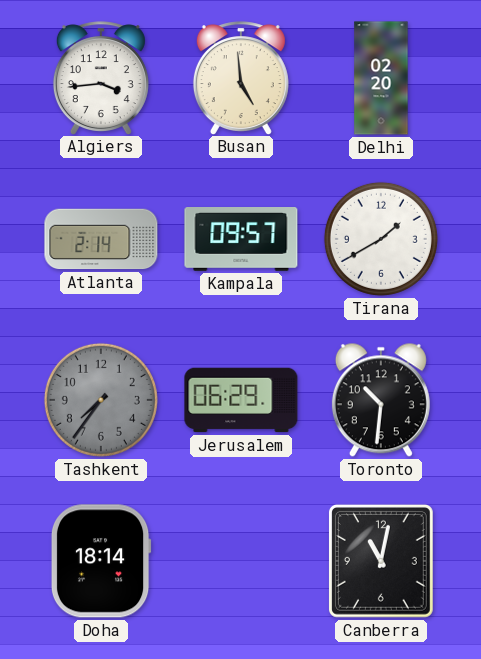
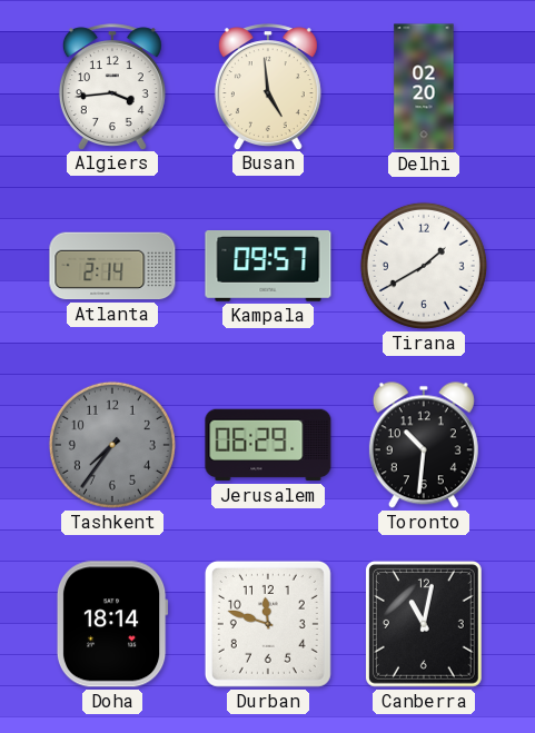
Durban: none -> 11:48 (268, 624)
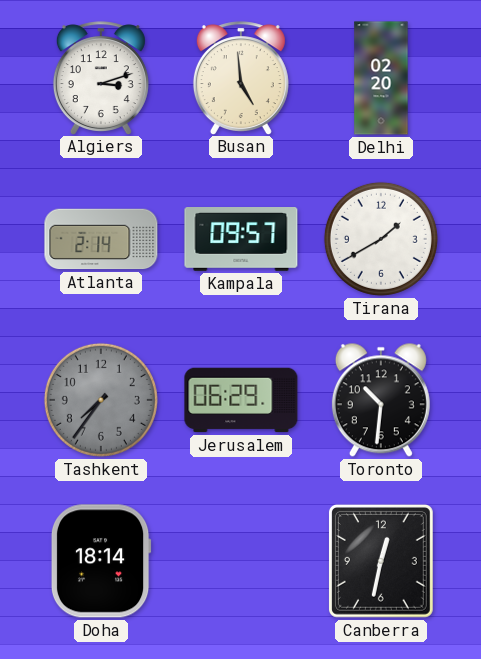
Algiers: 3:44 -> 3:12 (101, 78)
Durban: 11:48 -> none (268, 624)
Canberra: 11:02 -> 12:32 (381, 561)
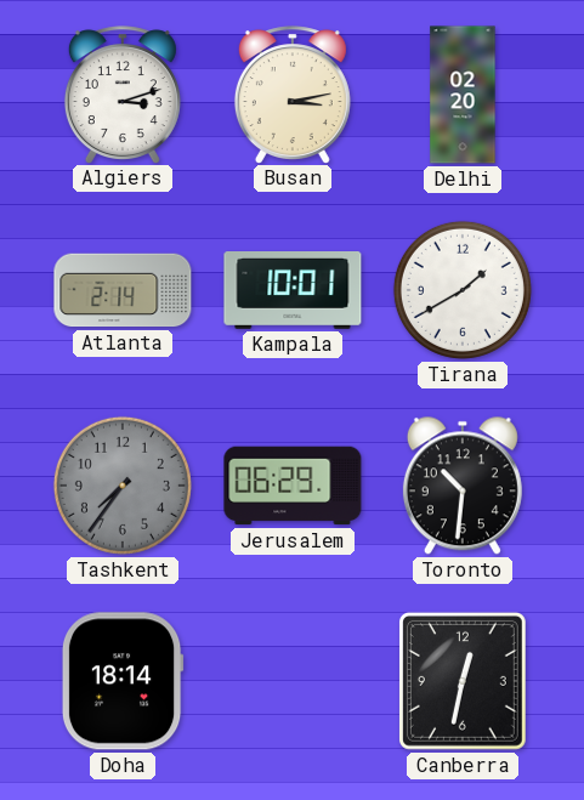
Busan: 4:59 -> 3:13 (293, 95)
Kampala: 09:57 -> 10:01 (293, 291)
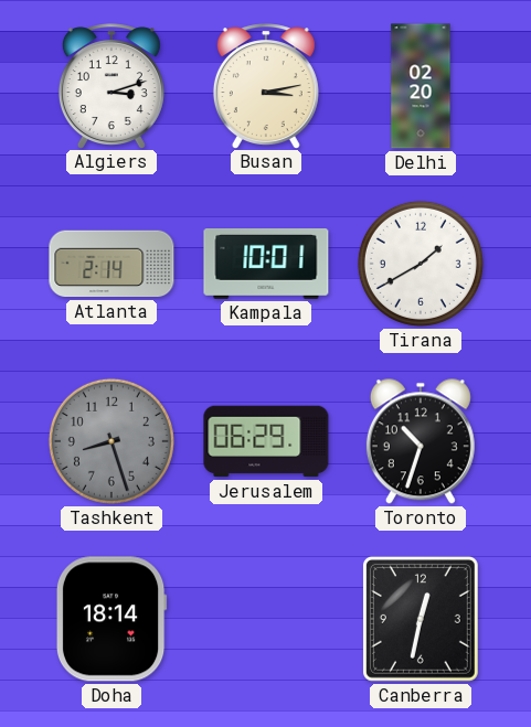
Tashkent: 7:36 -> 8:27 (111, 441)
Toronto: 10:31 -> 10:33 (421, 441)
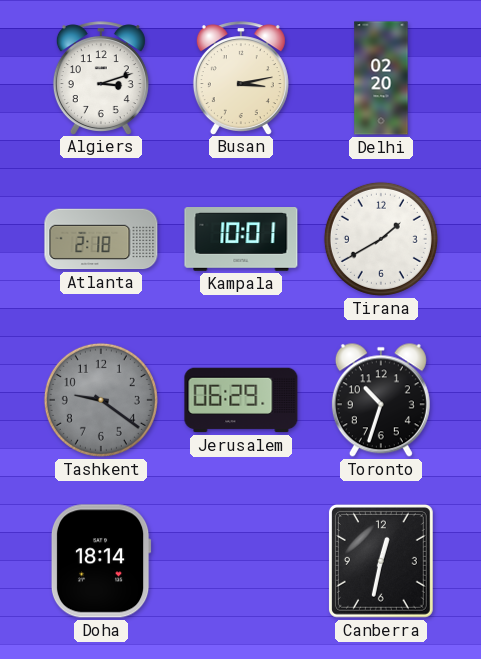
Atlanta: 2:14 -> 2:18 (101, 239)
Tashkent: 8:27 -> 9:21 (101, 400)
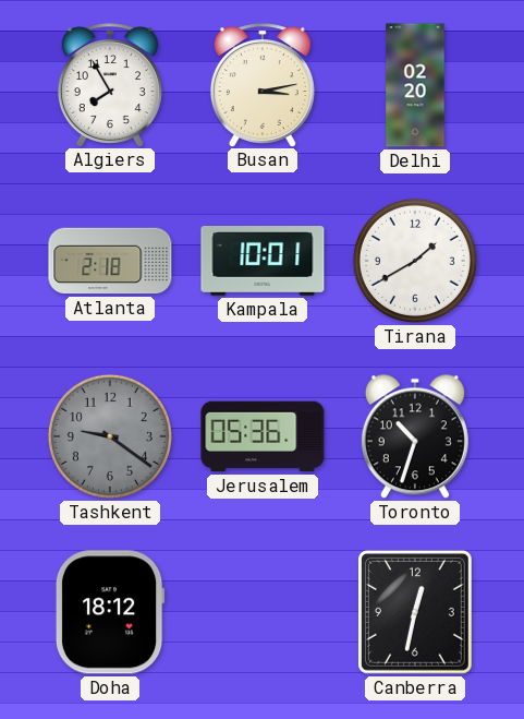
Algiers: 3:12 -> 7:55 (110, 85)
Jerusalem: 06:29 -> 05:36 (263, 436)
Doha: 18:14 -> 18:12 (110, 612)
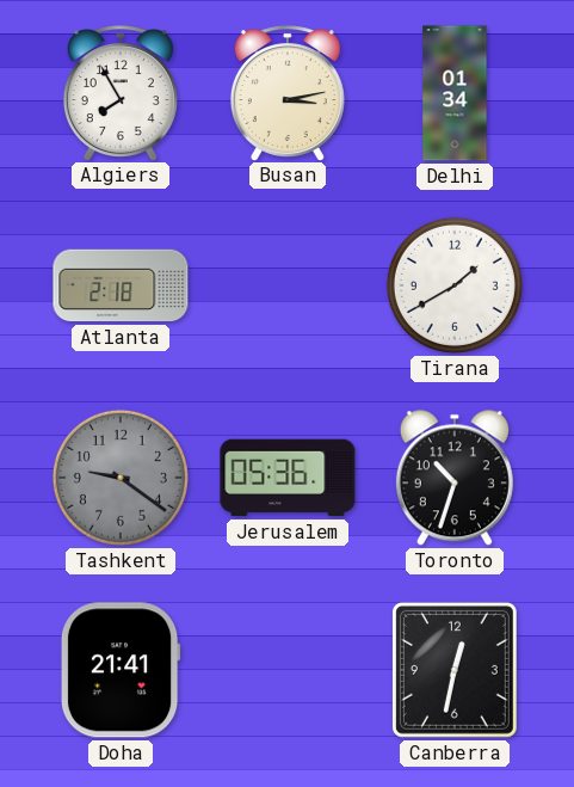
Delhi: 02:20 -> 01:34 (455, 93)
Kampala: 10:01 -> none (263, 262)
Doha: 18:12 -> 21:41 (121, 670)
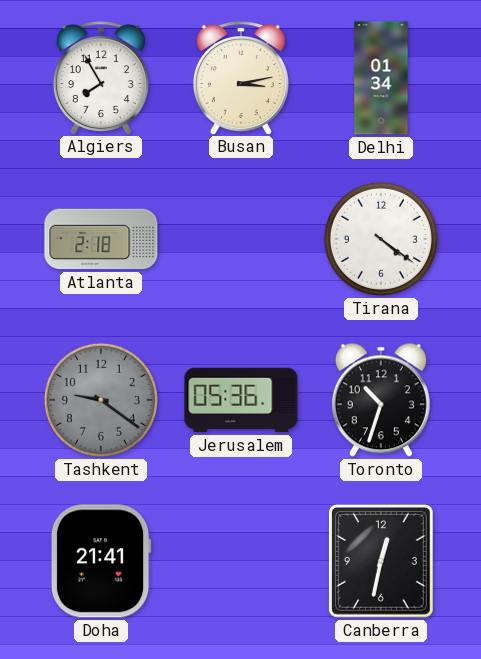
Tirana: 1:40 -> 4:21 (381, 239)
